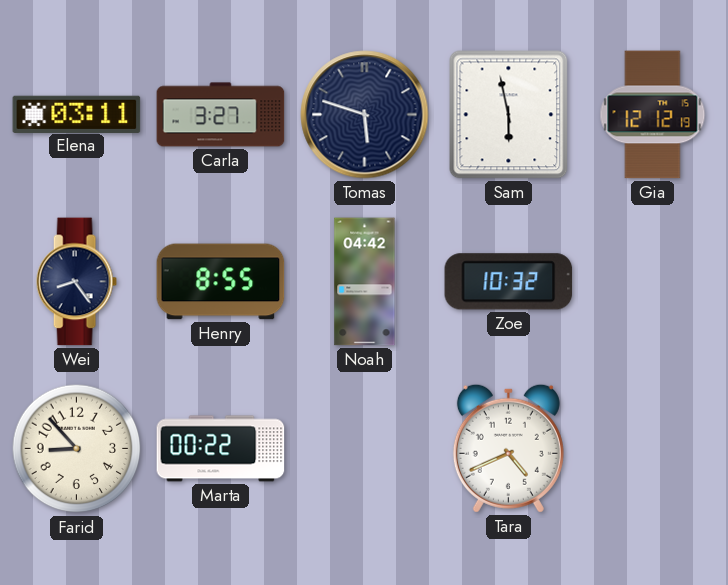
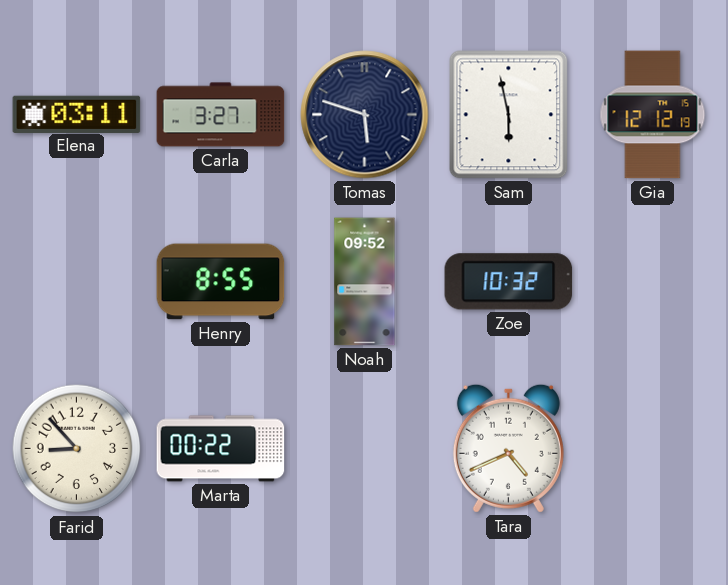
Wei: 8:24 -> none (76, 282)
Noah: 04:42 -> 09:52 (365, 282)
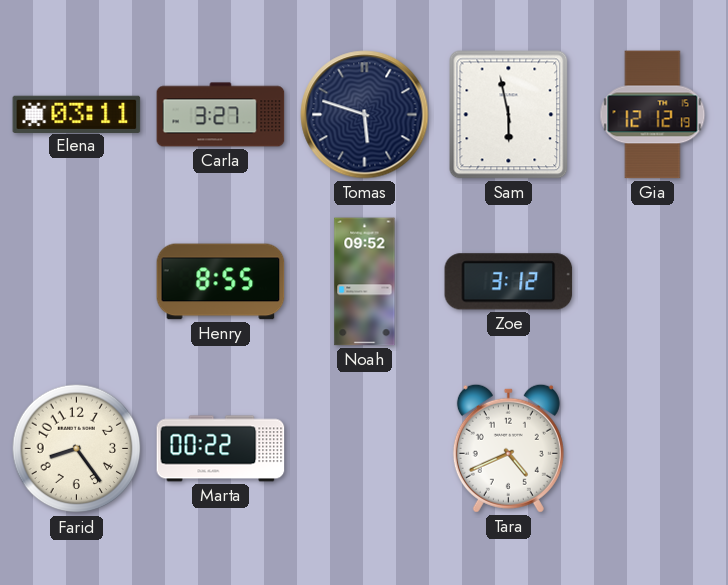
Zoe: 10:32 -> 3:12 (509, 282)
Farid: 8:53 -> 8:24 (77, 449)
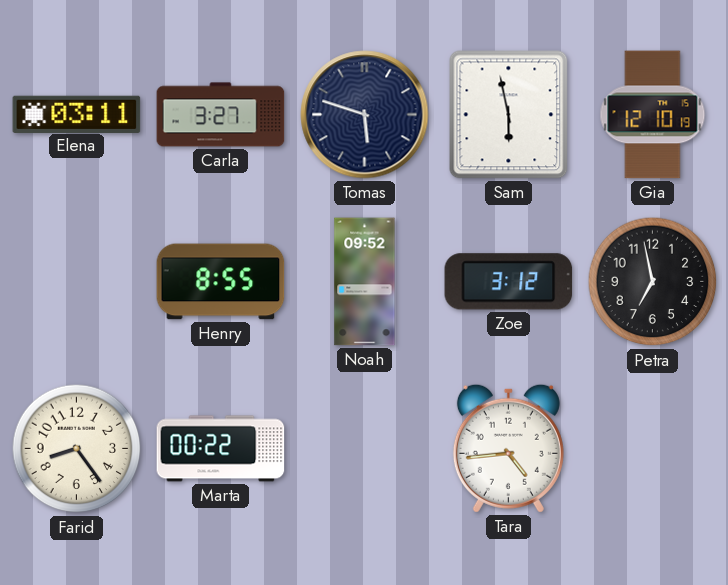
Gia: 12:12 -> 12:10 (653, 115)
Petra: none -> 6:58 (653, 282)
Tara: 4:41 -> 4:44 (508, 448)
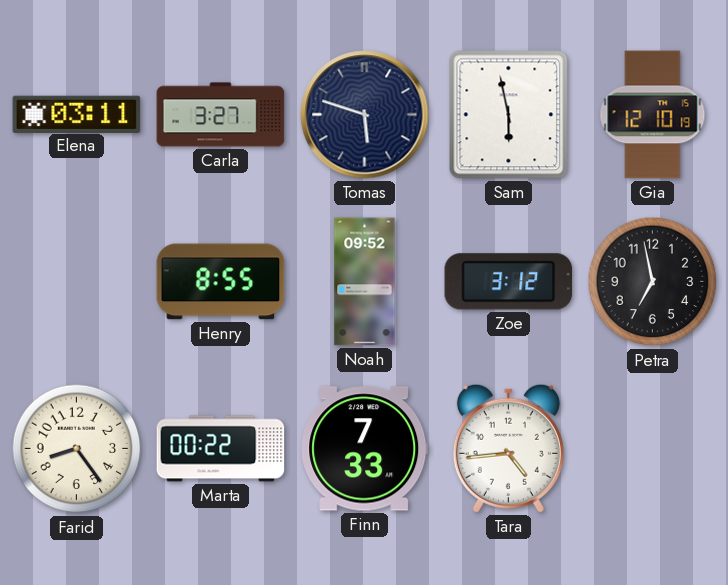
Finn: none -> 7:33 (365, 449)
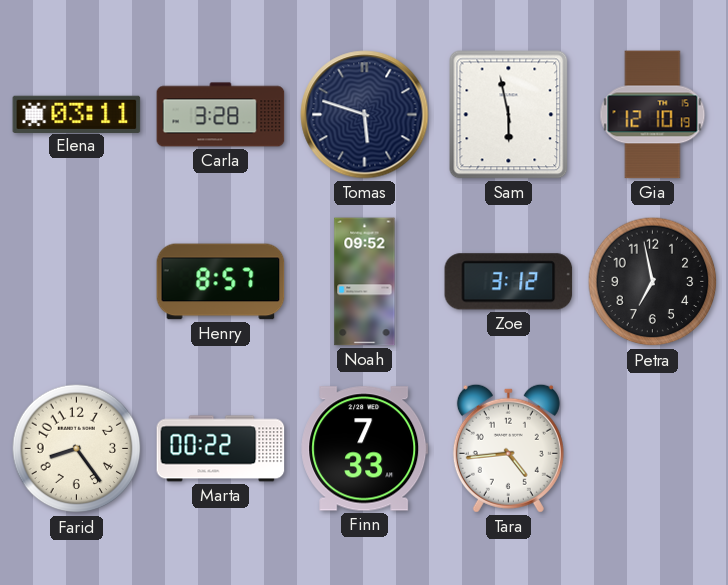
Carla: 3:27 -> 3:28 (221, 115)
Henry: 8:55 -> 8:57 (221, 282)
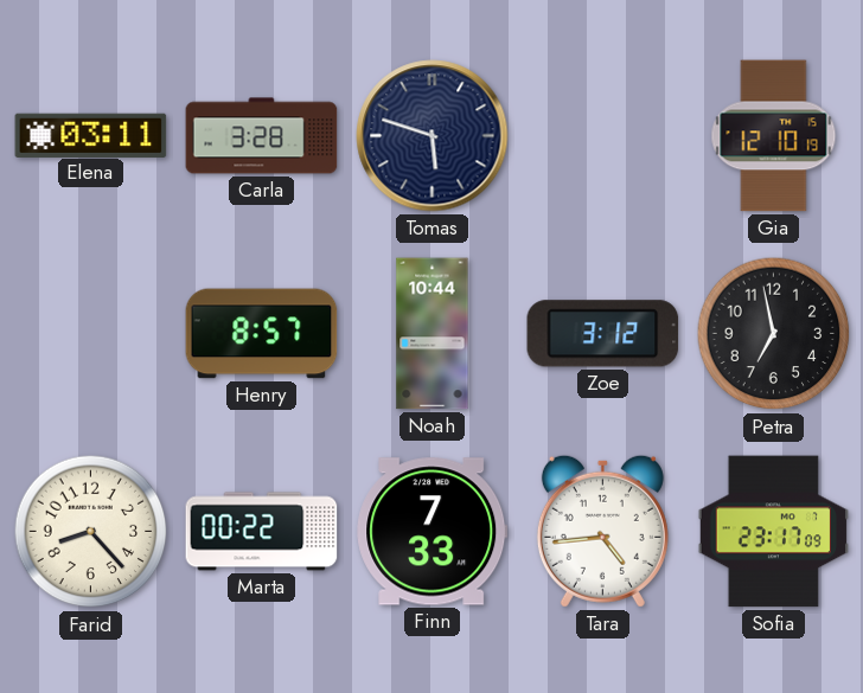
Sam: 5:58 -> none (509, 115)
Noah: 09:52 -> 10:44 (433, 334)
Farid: 8:24 -> 8:23 (91, 532)
Sofia: none -> 23:17 (773, 532)
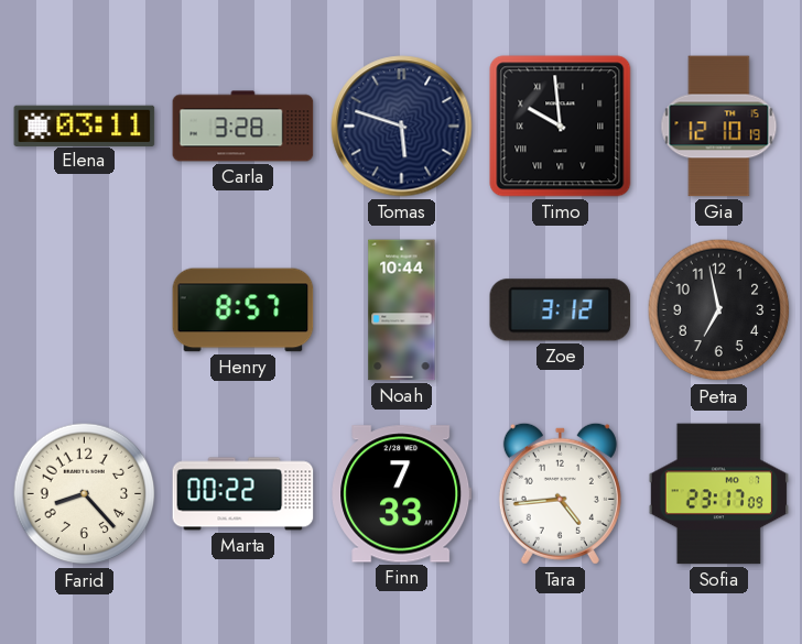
Timo: none -> 9:59 (561, 127)
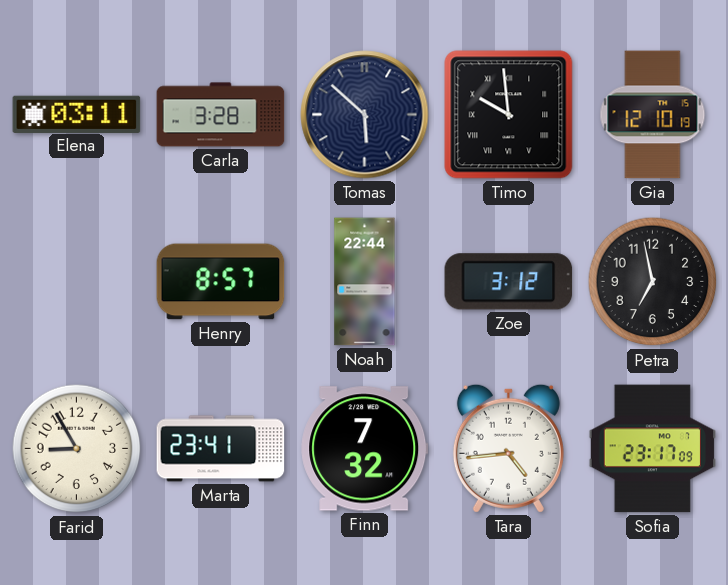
Tomas: 5:48 -> 5:52 (365, 115)
Noah: 10:44 -> 22:44 (365, 282)
Farid: 8:23 -> 8:55 (77, 449)
Marta: 00:22 -> 23:41 (221, 449)
Finn: 7:33 -> 7:32 (365, 449)
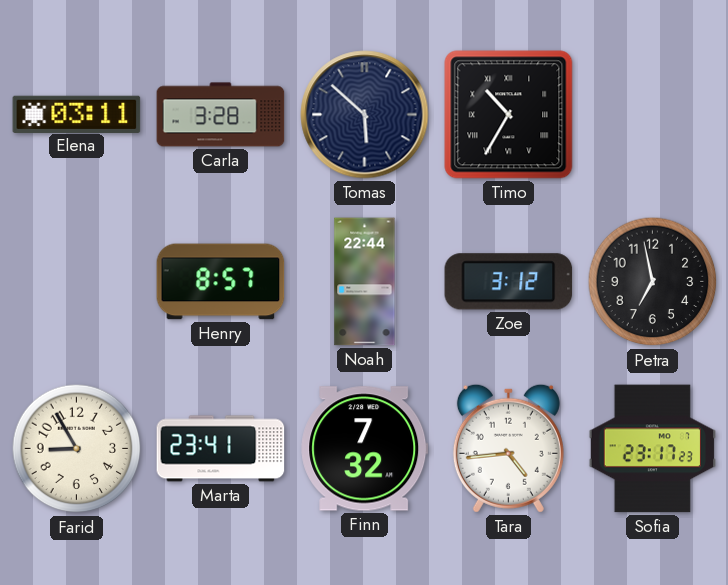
Timo: 9:59 -> 10:35 (509, 115)
Gia: 12:10 -> none (653, 115)
Sofia: 23:17:09 -> 23:17:23 (652, 449)
